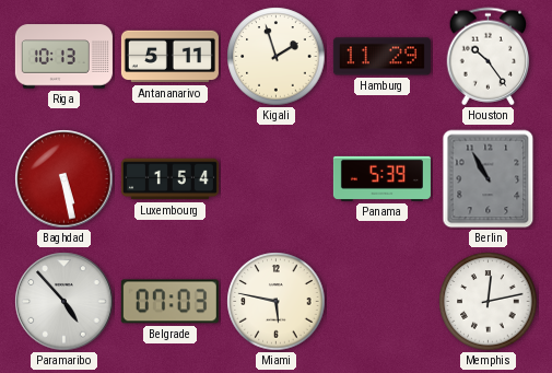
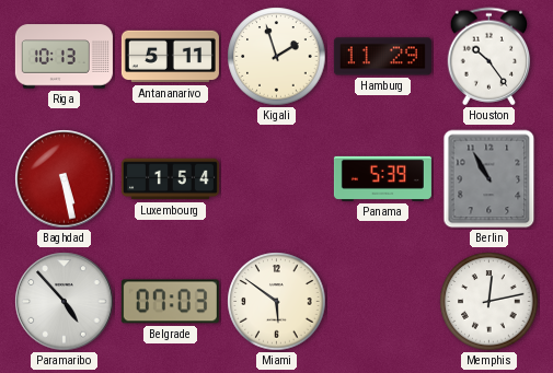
Miami: 5:47 -> 5:51 (277, 302)
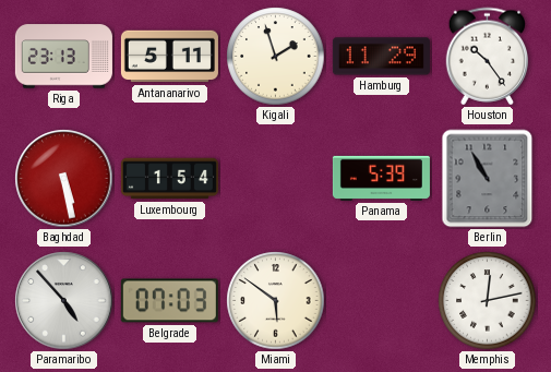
Riga: 10:13 -> 23:13 (63, 57)
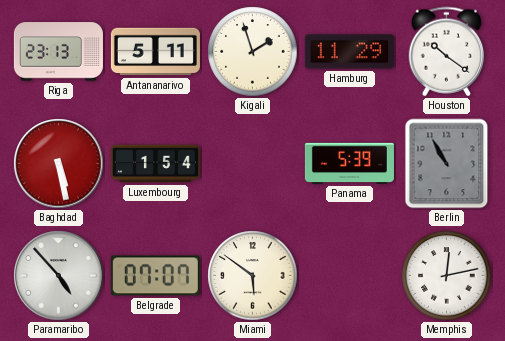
Houston: 10:24 -> 10:21 (447, 52)
Belgrade: 07:03 -> 07:07 (155, 276)
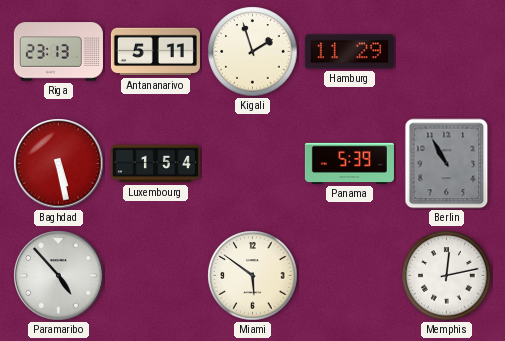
Houston: 10:21 -> none (447, 52)
Belgrade: 07:07 -> none (155, 276)
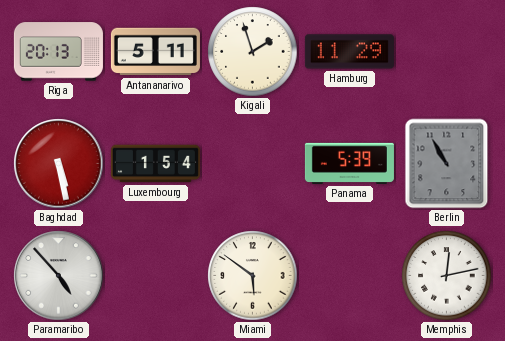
Riga: 23:13 -> 20:13 (58, 52)
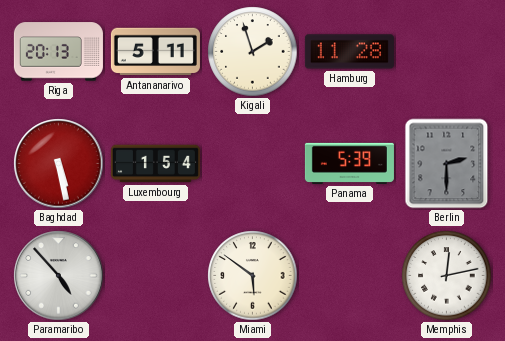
Hamburg: 11:29 -> 11:28 (349, 52)
Berlin: 10:55 -> 2:30 (447, 164)
